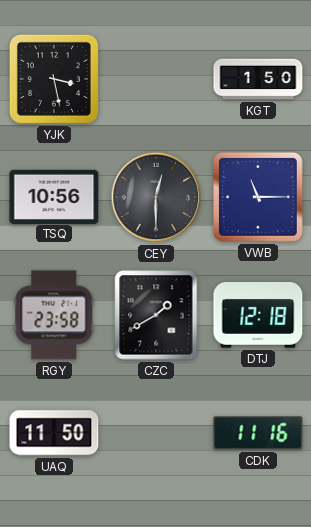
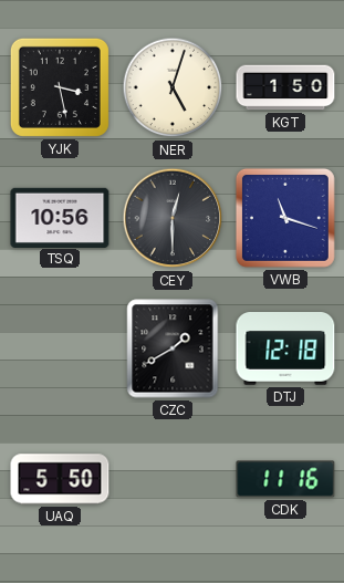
NER: none -> 5:03 (173, 87)
VWB: 11:15 -> 11:18 (285, 218)
RGY: 23:58 -> none (54, 315)
UAQ: 11:50 -> 5:50 (60, 479)
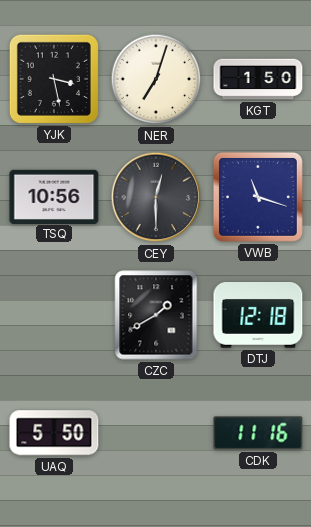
NER: 5:03 -> 7:03 (156, 79)
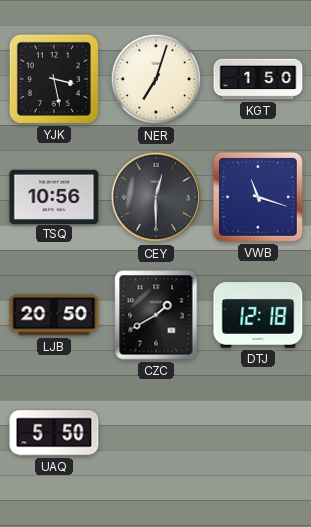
LJB: none -> 20:50 (54, 315)
CDK: 11:16 -> none (258, 433)
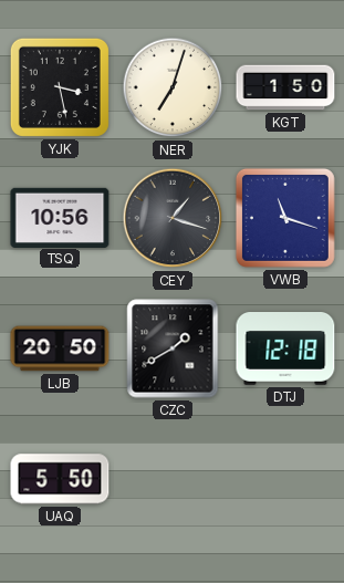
CEY: 12:30 -> 1:18 (173, 218)
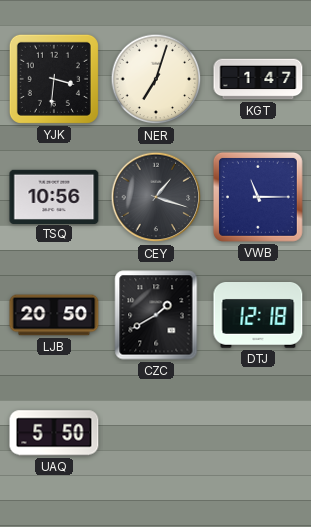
YJK: 3:28 -> 3:31 (54, 79)
KGT: 1:50 -> 1:47 (258, 79)
VWB: 11:18 -> 11:15 (258, 197)
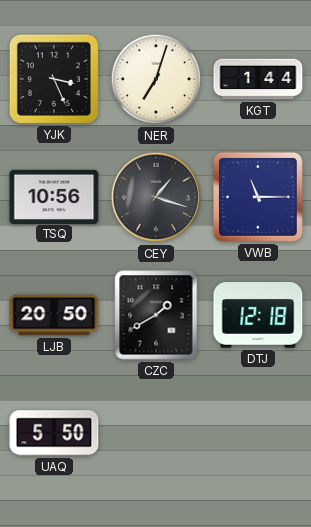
YJK: 3:31 -> 3:26 (54, 79)
KGT: 1:47 -> 1:44 (258, 79)
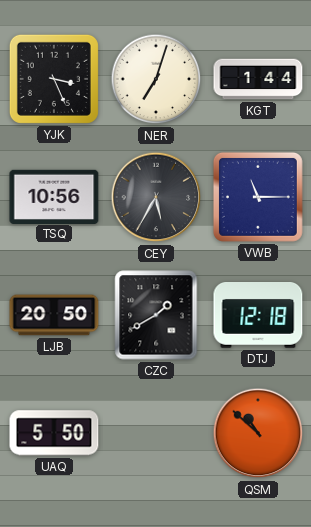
CEY: 1:18 -> 5:35 (156, 197)
QSM: none -> 10:52 (258, 433)
